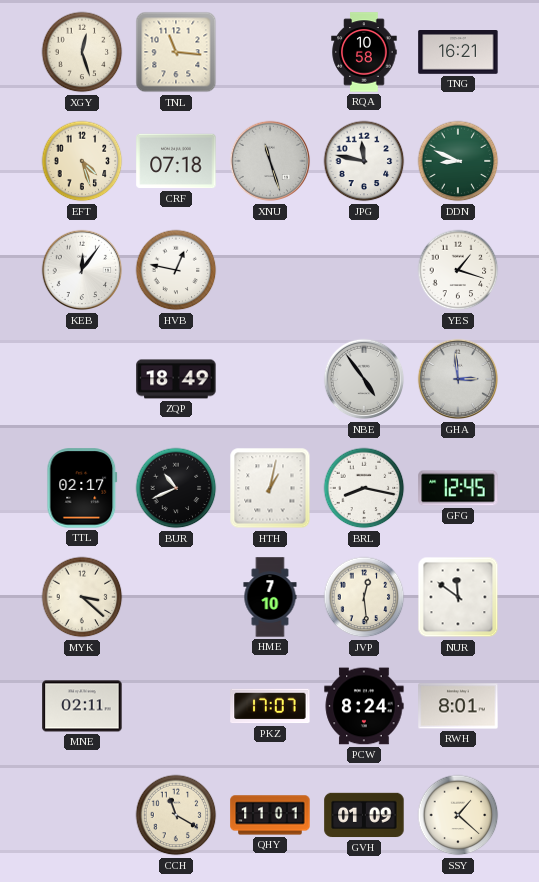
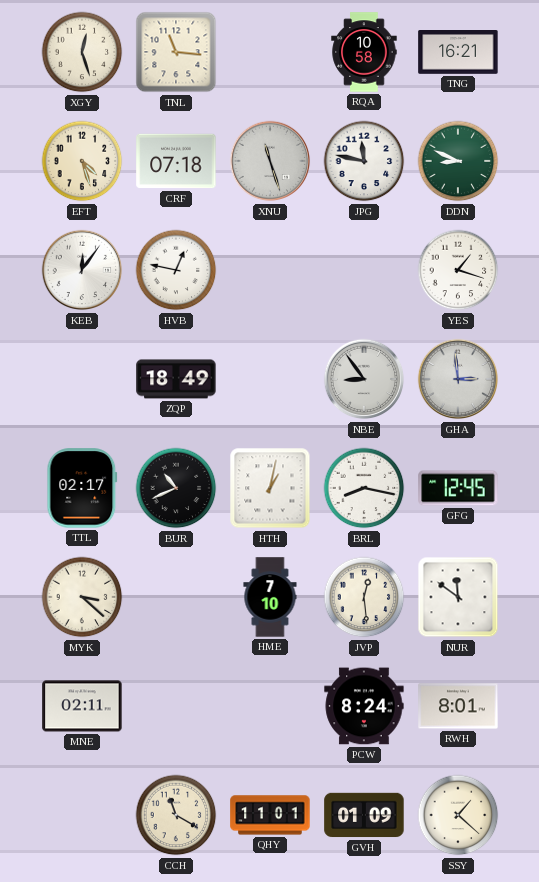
NBE: 4:54 -> 8:54 (364, 379)
PKZ: 17:07 -> none (270, 706)
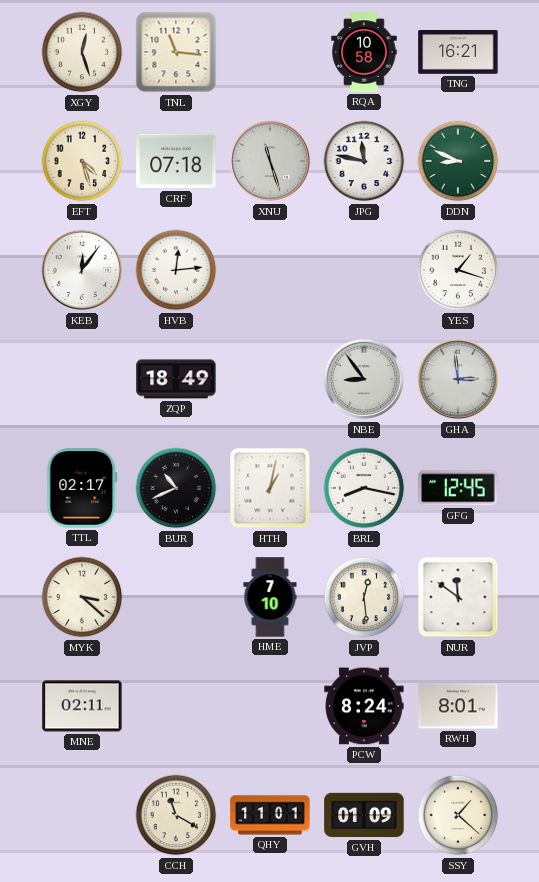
HVB: 12:47 -> 12:14 (176, 270)
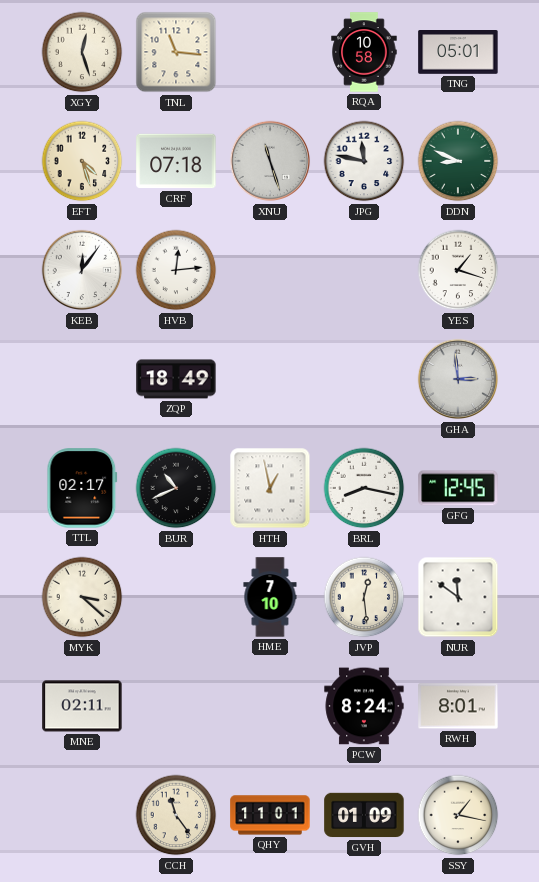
TNG: 16:21 -> 05:01 (458, 53)
NBE: 8:54 -> none (364, 379)
HTH: 1:02 -> 12:58 (270, 488)
CCH: 11:20 -> 11:24 (176, 815)
SSY: 1:22 -> 1:17 (458, 815)
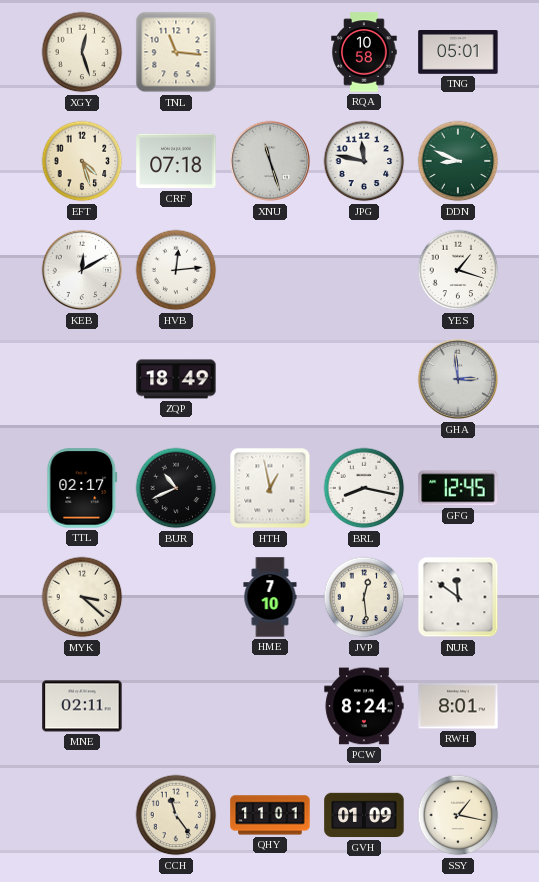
KEB: 12:06 -> 12:10 (82, 270)
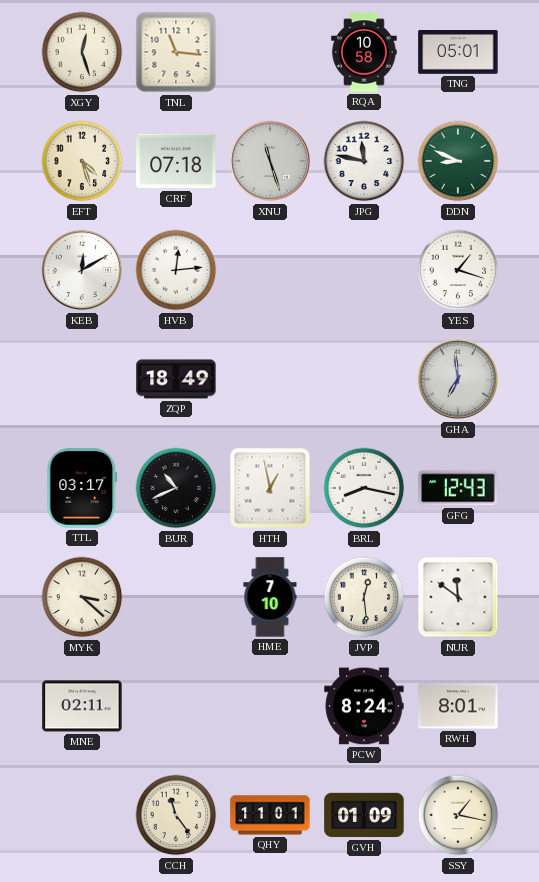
GHA: 2:59 -> 6:59 (458, 379)
TTL: 02:17 -> 03:17 (82, 488)
GFG: 12:45 -> 12:43 (458, 488)
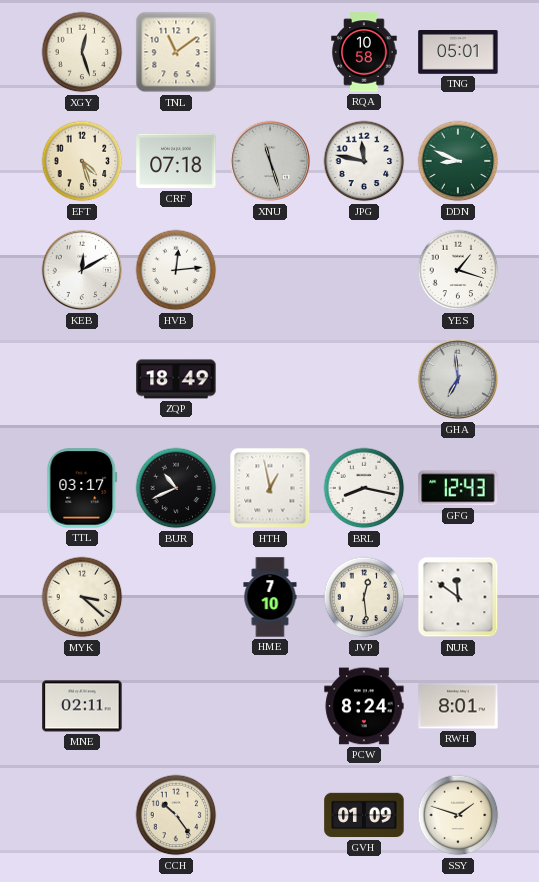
TNL: 11:16 -> 11:09 (176, 52)
CCH: 11:24 -> 10:24 (176, 815)
QHY: 11:01 -> none (270, 815)
SSY: 1:17 -> 1:48 (458, 815)
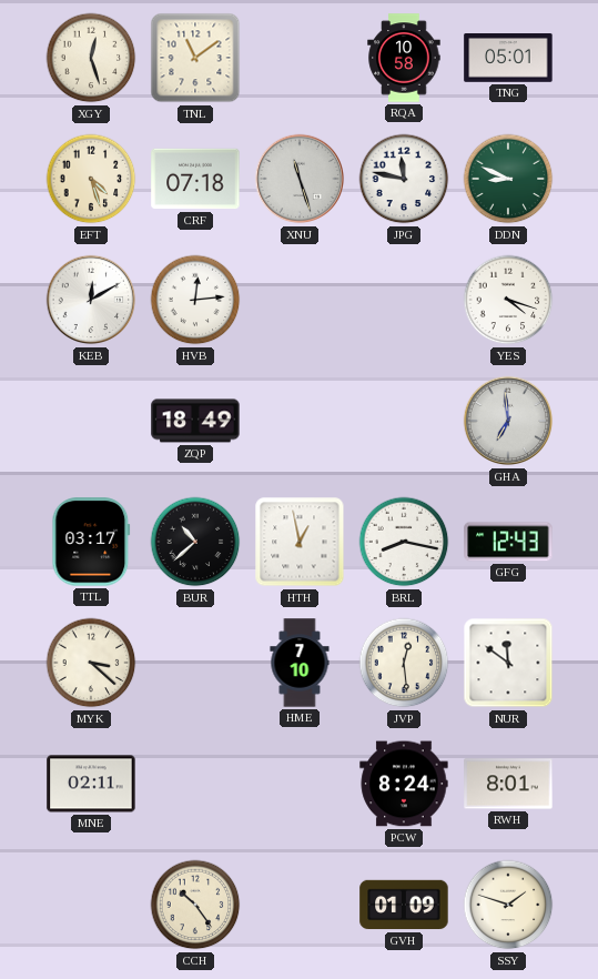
YES: 1:18 -> 4:18 (508, 300)
BUR: 10:41 -> 10:38 (195, 542)
